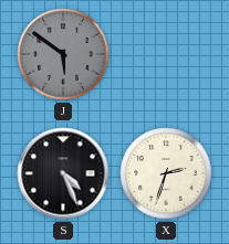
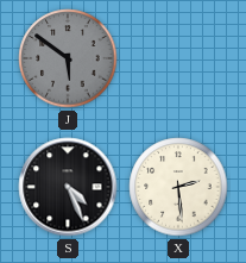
X: 2:33 -> 2:29 (178, 187)
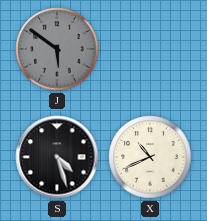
S: 4:26 -> 4:27 (57, 157)
X: 2:29 -> 10:41 (150, 157)
